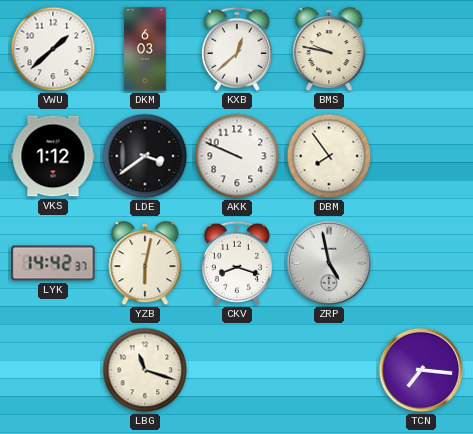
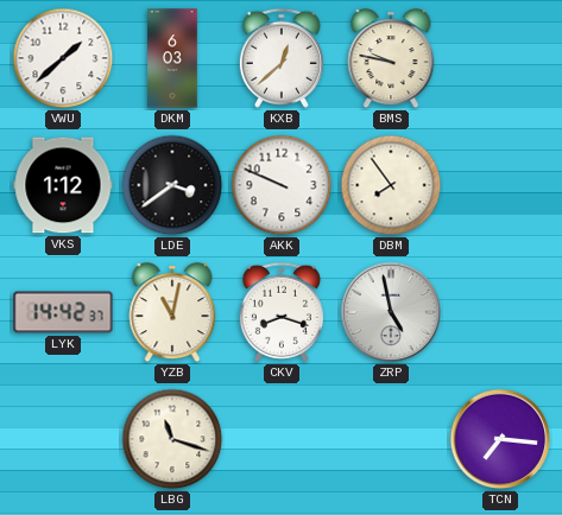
YZB: 6:02 -> 11:02 (172, 313)
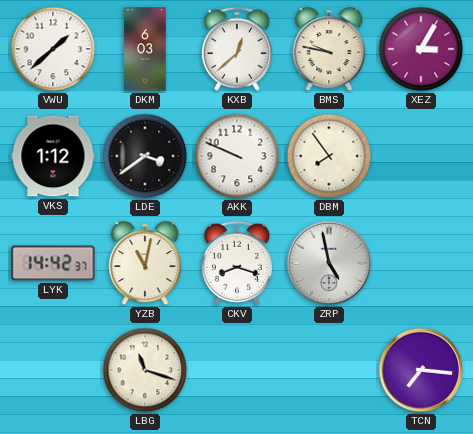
XEZ: none -> 3:05 (421, 49)
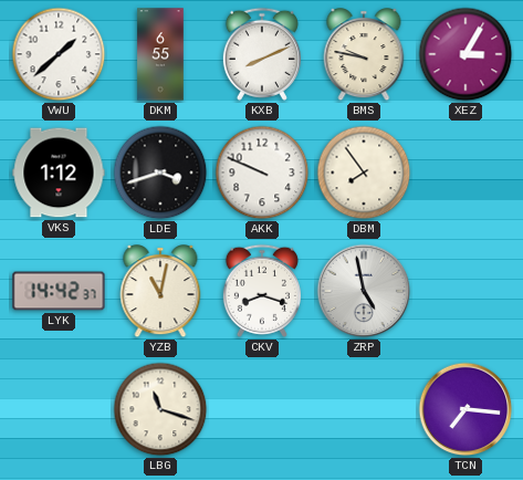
DKM: 6:03 -> 6:55 (160, 54)
KXB: 12:38 -> 8:11 (262, 54)
LDE: 3:39 -> 3:42 (160, 173)
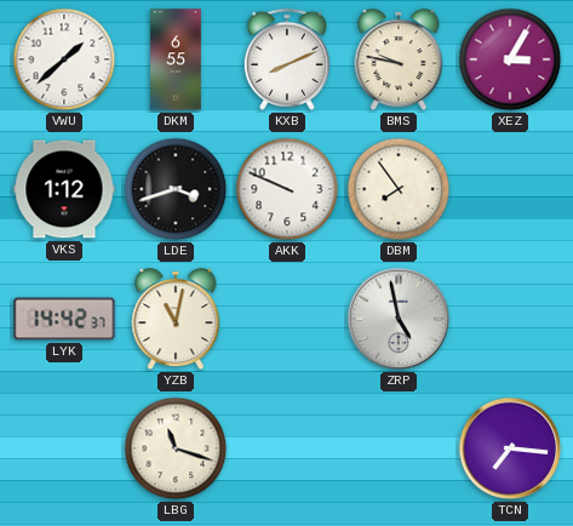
CKV: 8:18 -> none (262, 291)
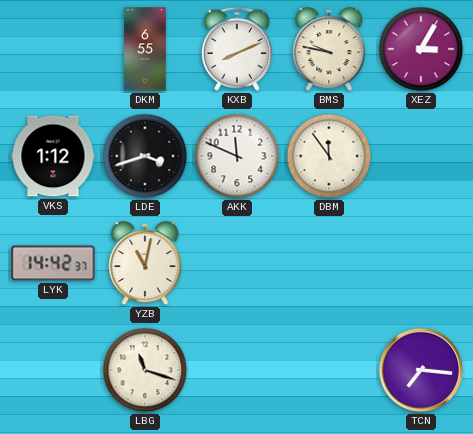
VWU: 1:38 -> none (64, 59)
AKK: 9:49 -> 11:49 (237, 156)
DBM: 7:54 -> 11:54 (329, 156)
ZRP: 4:58 -> none (399, 319)
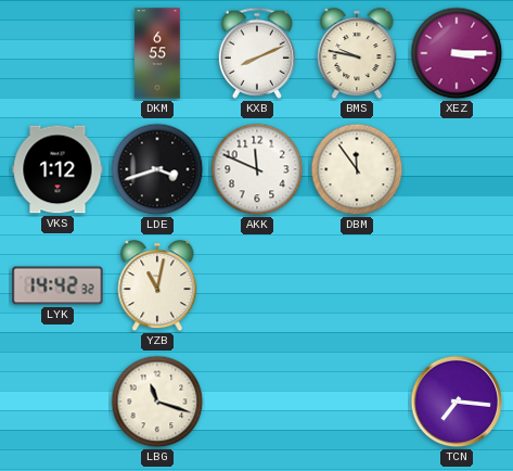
XEZ: 3:05 -> 3:15 (457, 53)
LYK: 14:42:37 -> 14:42:32 (57, 285)
